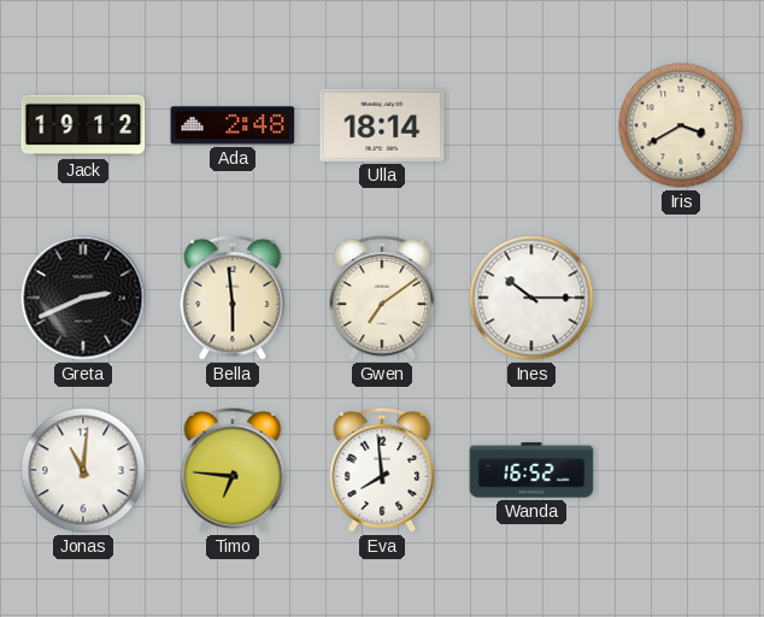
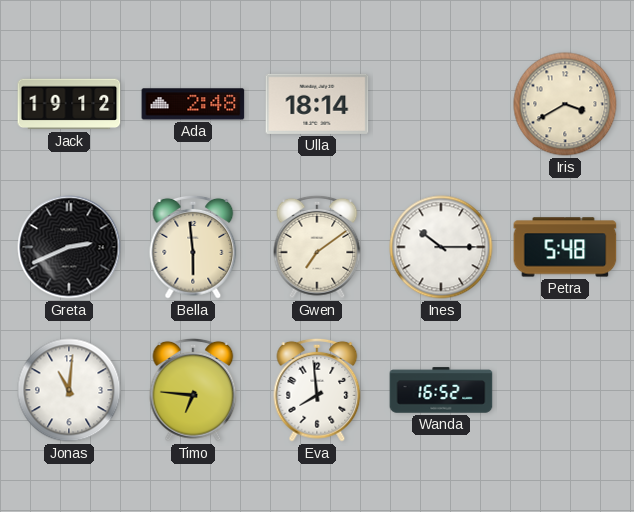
Petra: none -> 5:48 (565, 247)
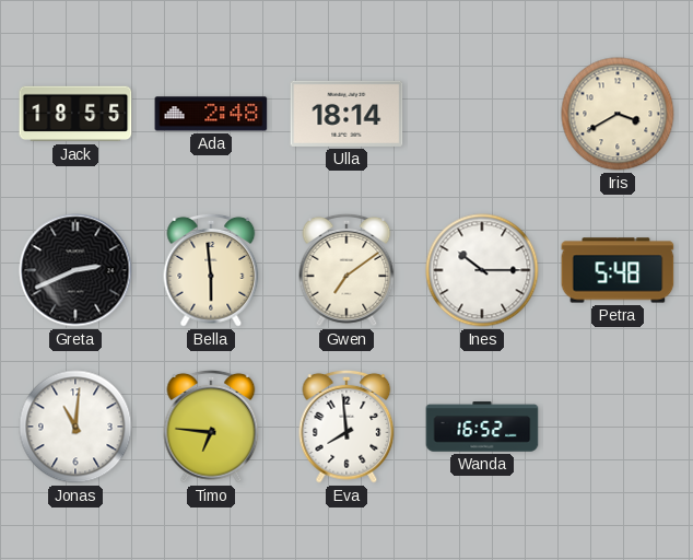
Jack: 19:12 -> 18:55 (75, 114)
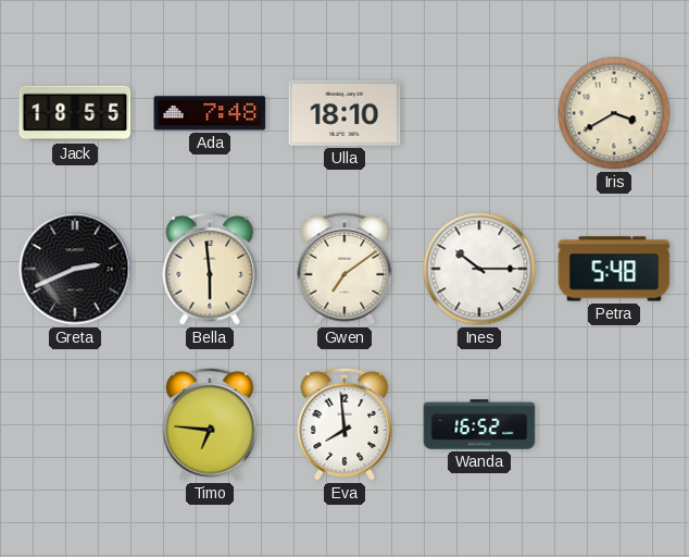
Ada: 2:48 -> 7:48 (210, 113)
Ulla: 18:14 -> 18:10 (344, 113)
Jonas: 11:01 -> none (75, 427)
